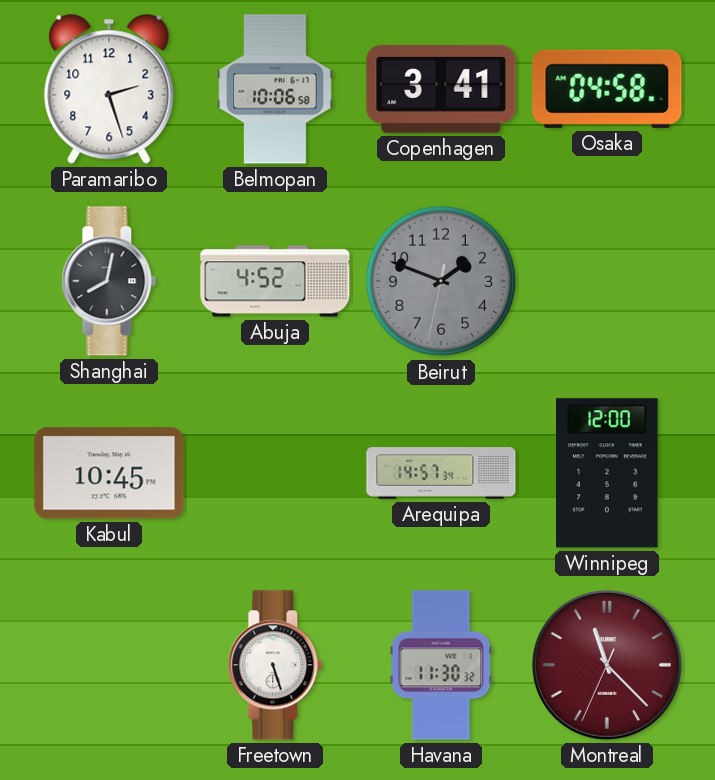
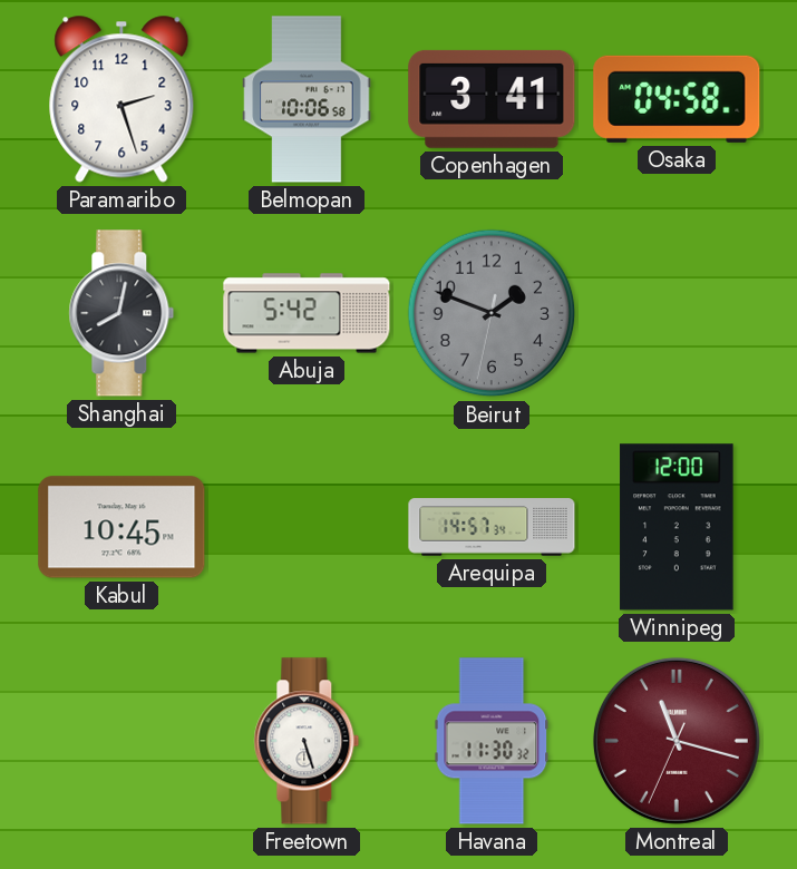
Abuja: 4:52 -> 5:42 (307, 313)
Montreal: 11:22 -> 11:17 (677, 741)
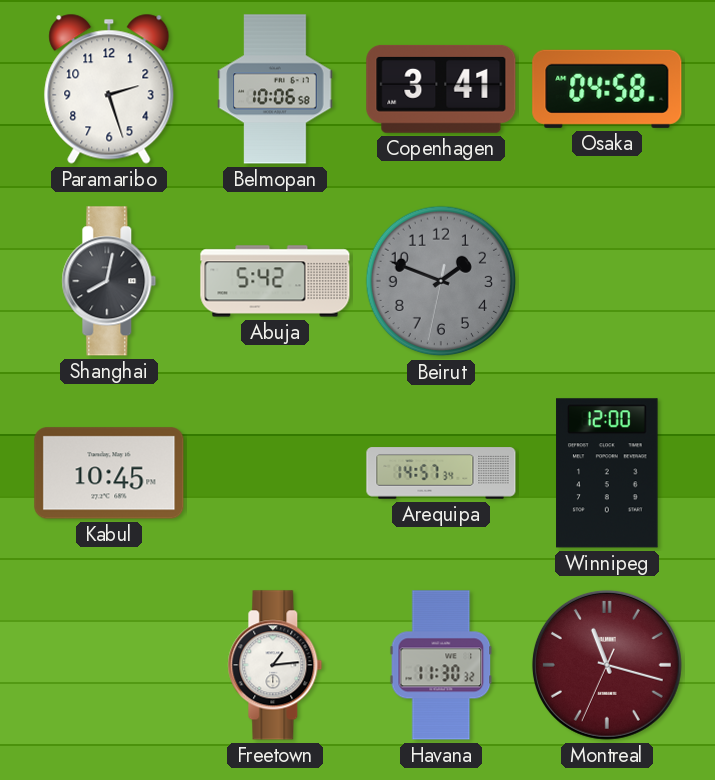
Freetown: 5:27 -> 1:14 (275, 665)
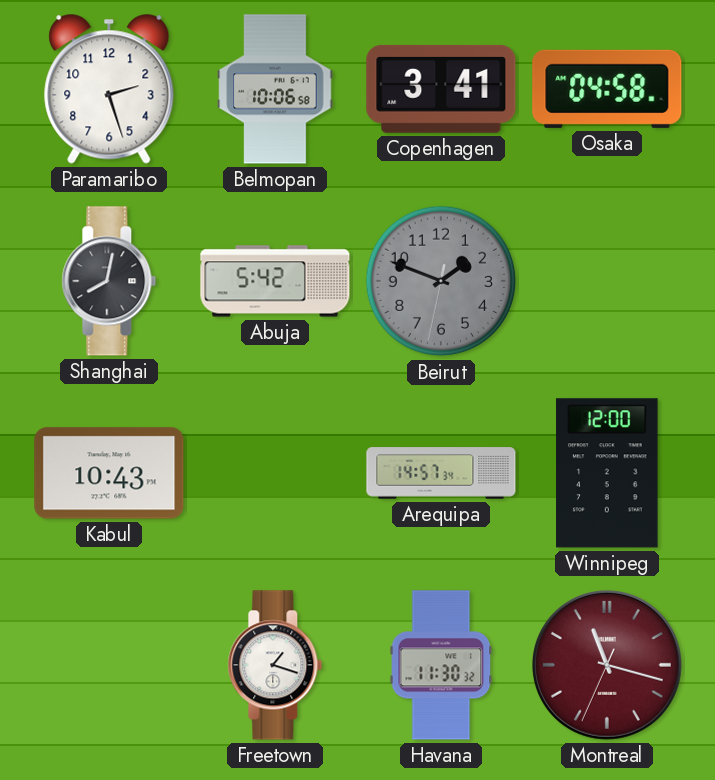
Kabul: 10:45 -> 10:43 (109, 473)
Freetown: 1:14 -> 1:18 (275, 665)
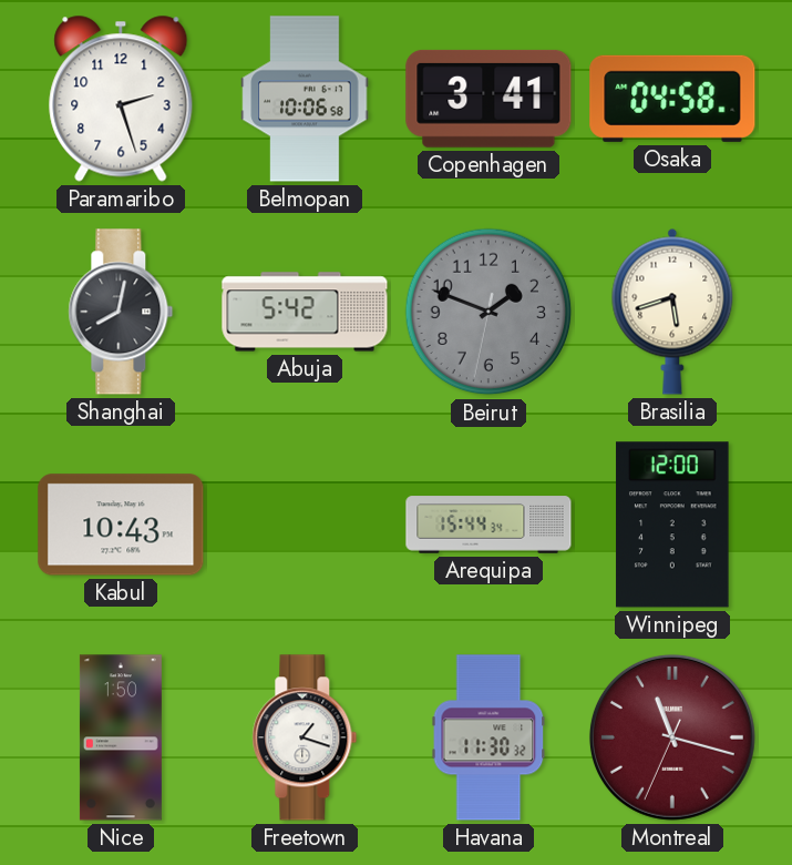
Brasilia: none -> 5:42 (672, 312)
Arequipa: 14:57 -> 15:44 (488, 525)
Nice: none -> 1:50 (121, 737)
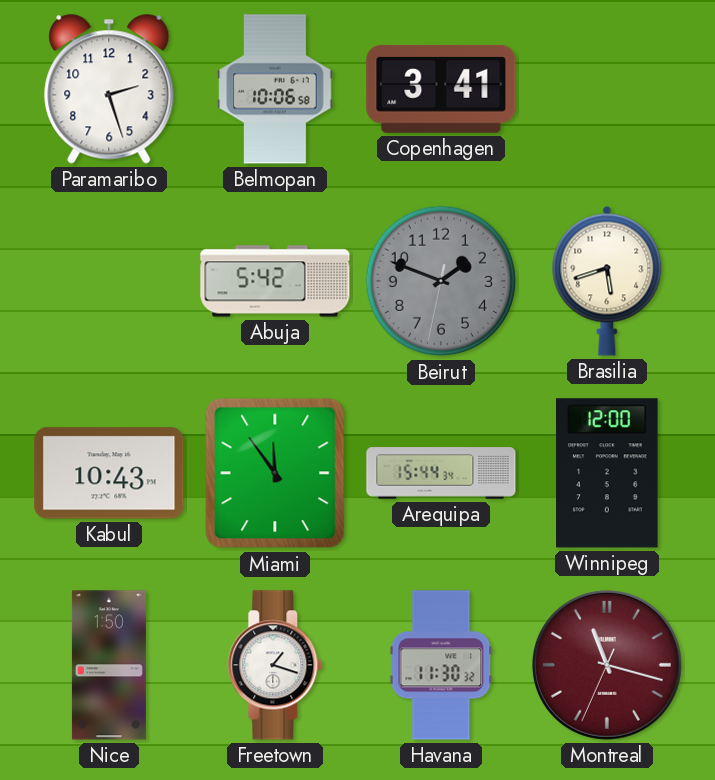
Osaka: 04:58 -> none (672, 99)
Shanghai: 8:02 -> none (121, 312)
Miami: none -> 11:54 (275, 473)
